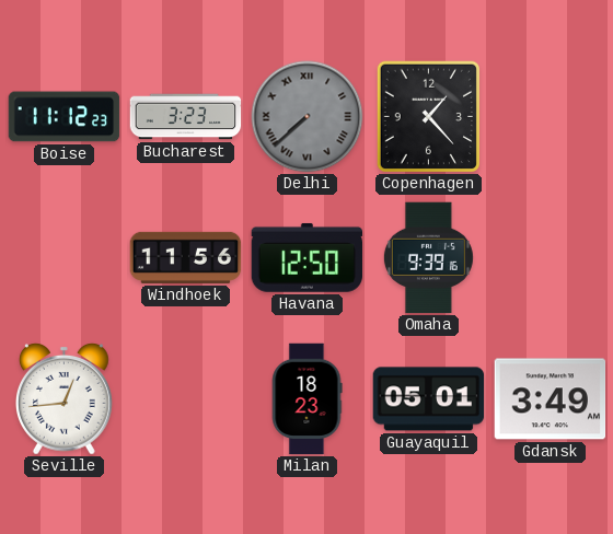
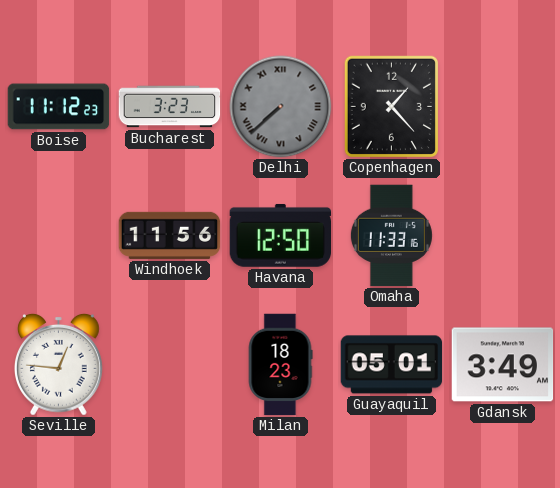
Omaha: 9:39 -> 11:33 (391, 236)
Seville: 12:44 -> 12:46 (58, 364)
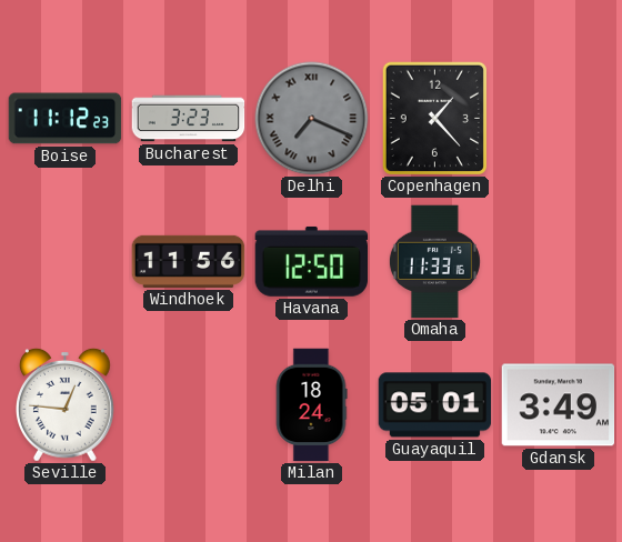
Delhi: 7:38 -> 7:19 (312, 119)
Milan: 18:23 -> 18:24 (311, 405)
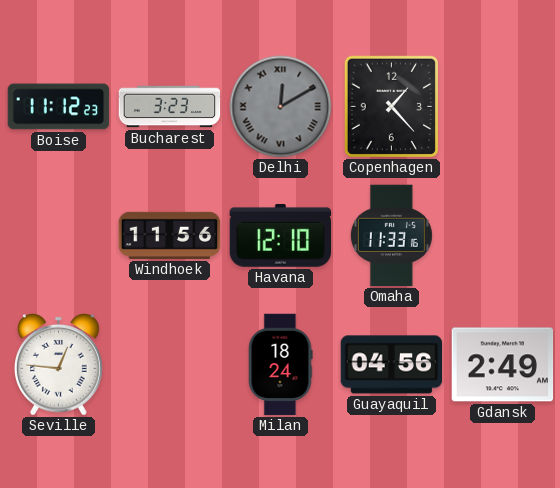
Delhi: 7:19 -> 12:10 (281, 107)
Havana: 12:50 -> 12:10 (281, 235)
Guayaquil: 05:01 -> 04:56 (392, 365)
Gdansk: 3:49 -> 2:49 (503, 365)
